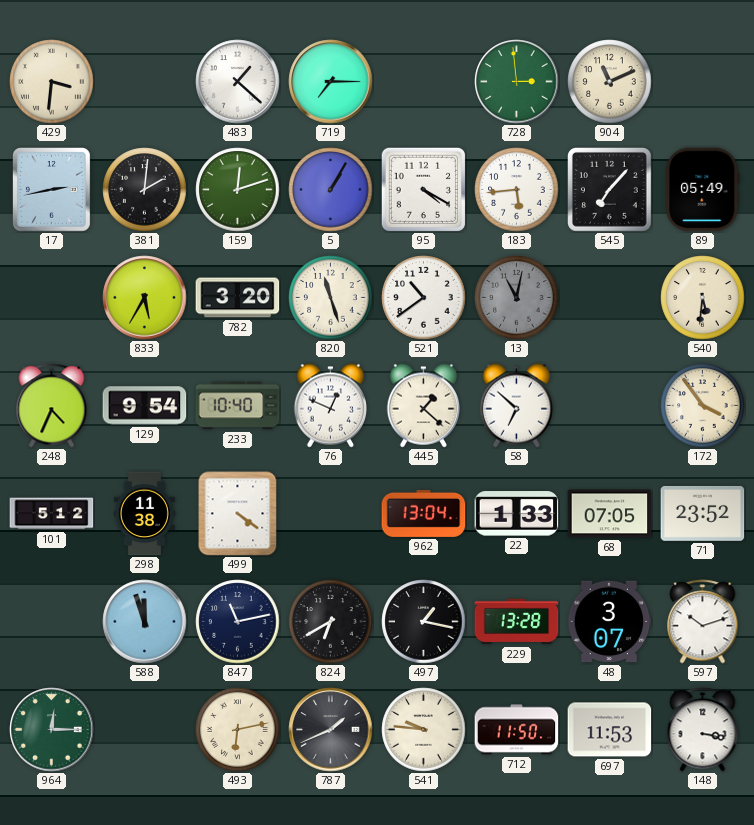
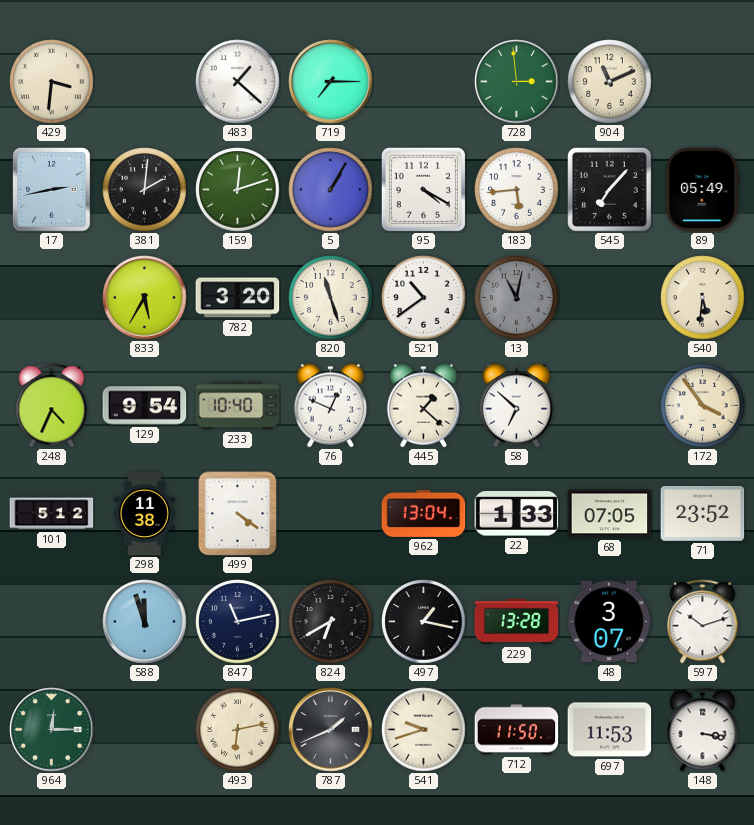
541: 9:46 -> 9:42 (424, 730)
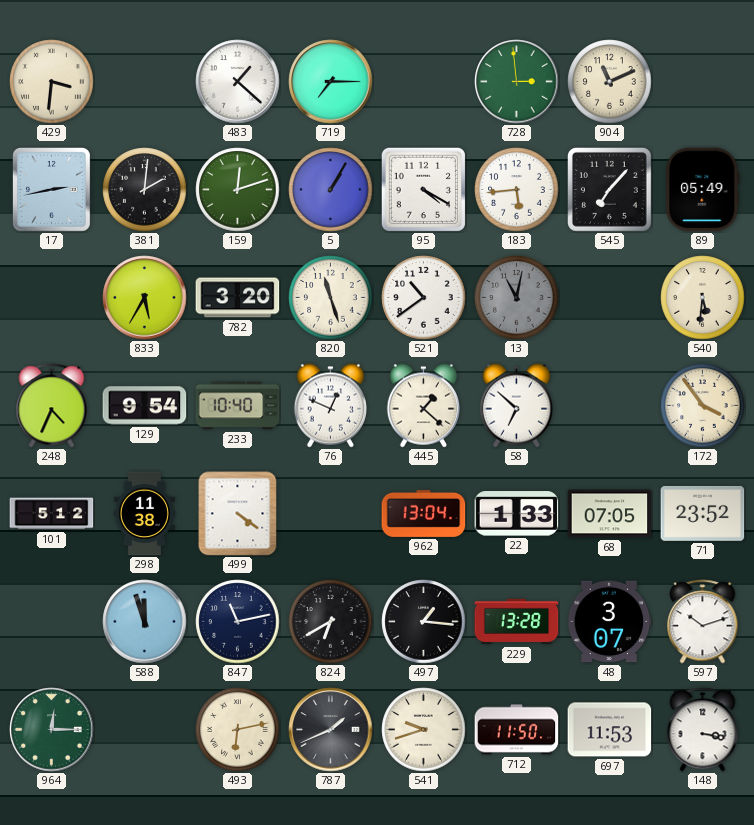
497: 1:17 -> 1:16 (424, 622)
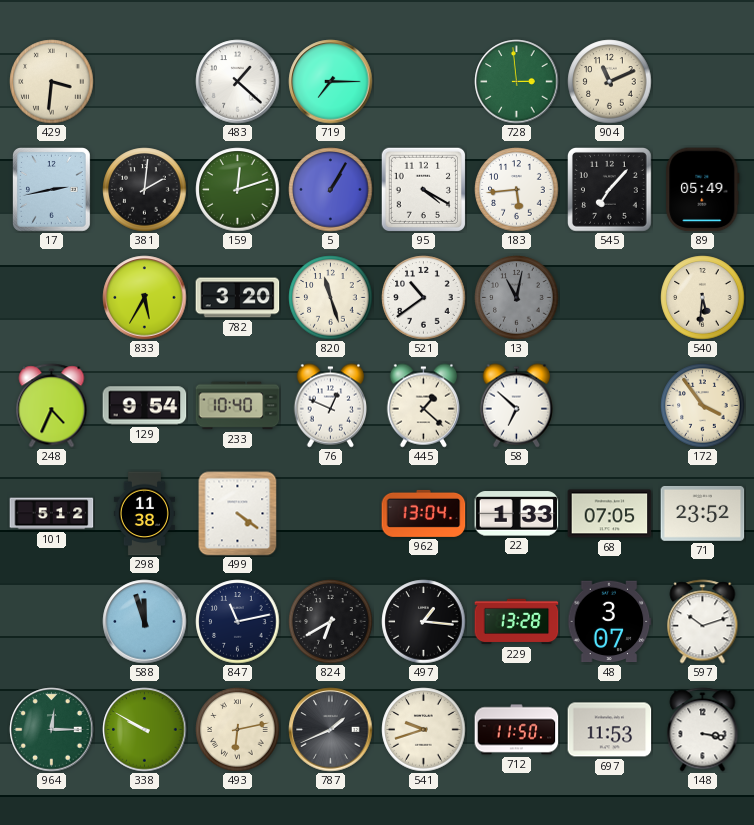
338: none -> 9:50 (145, 730)
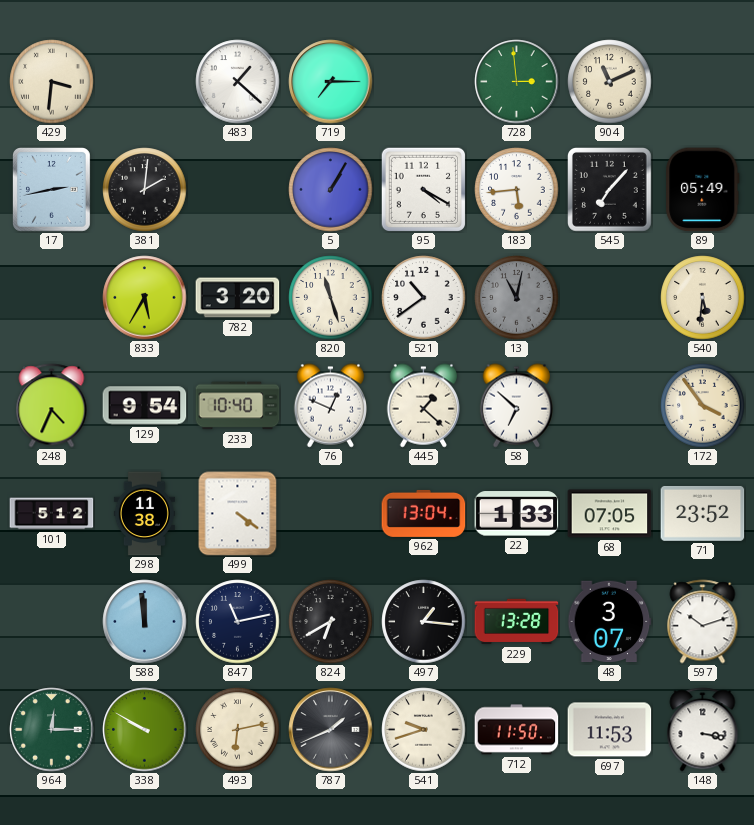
159: 12:12 -> none (238, 190)
588: 11:57 -> 11:59 (145, 622)
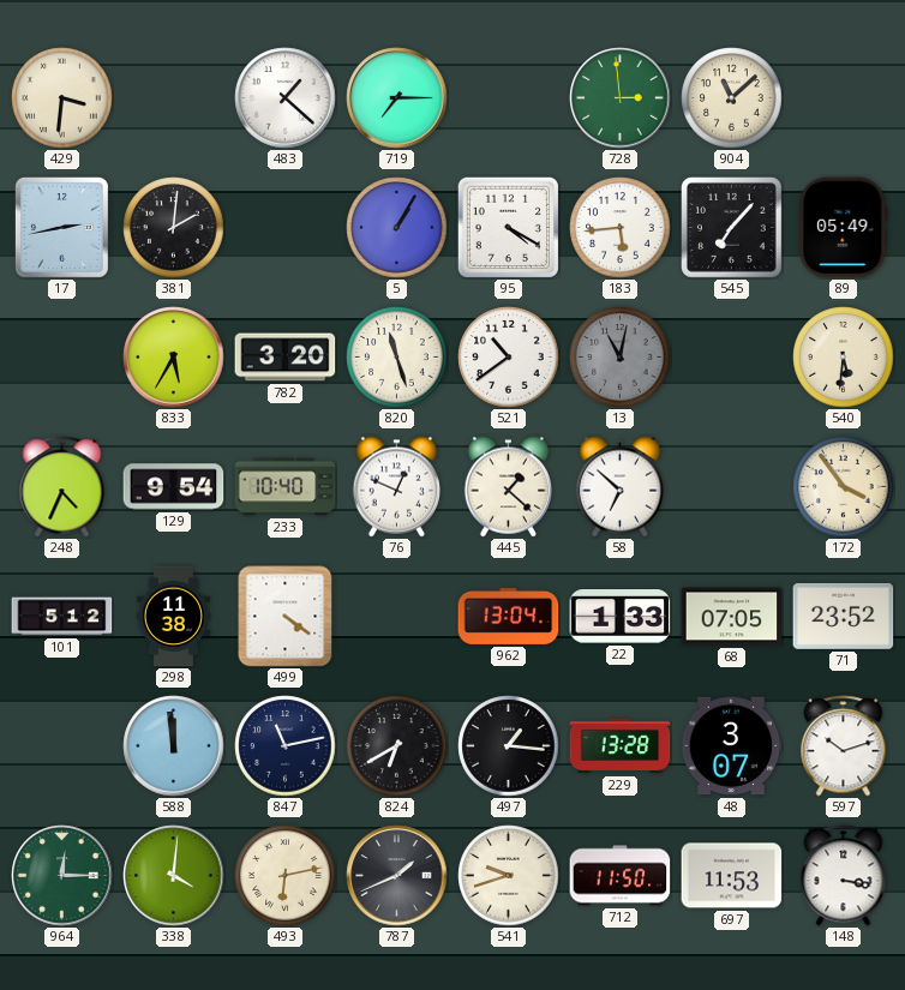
904: 11:11 -> 11:08 (732, 98)
338: 9:50 -> 4:01 (174, 876)
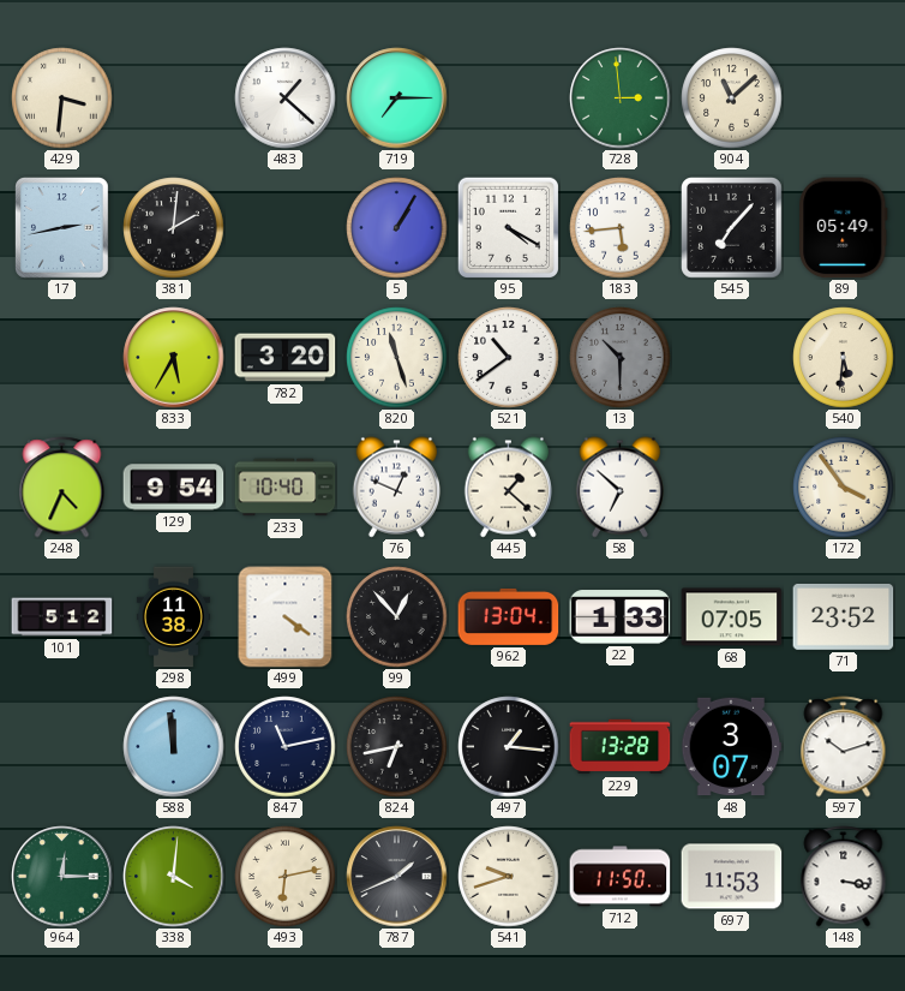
13: 11:02 -> 10:30 (621, 358)
99: none -> 12:53 (397, 617)
824: 6:40 -> 6:43 (397, 747)
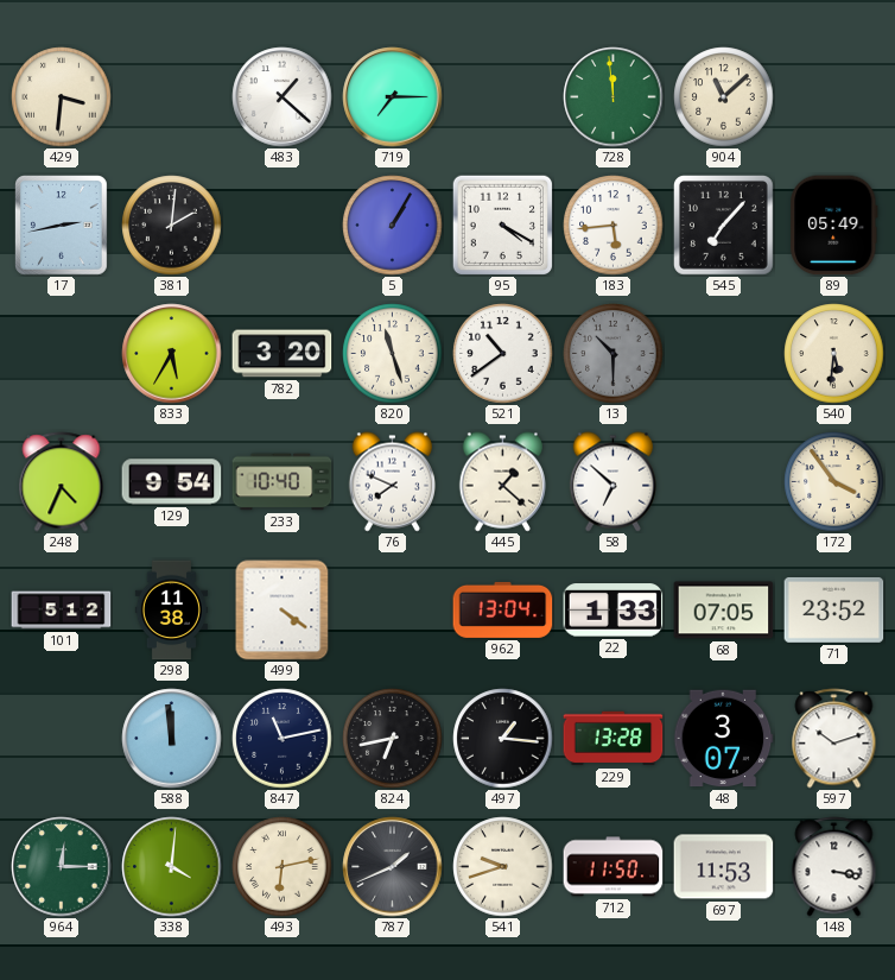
728: 2:59 -> 11:59 (614, 97)
76: 12:49 -> 7:49 (392, 482)
99: 12:53 -> none (397, 617)
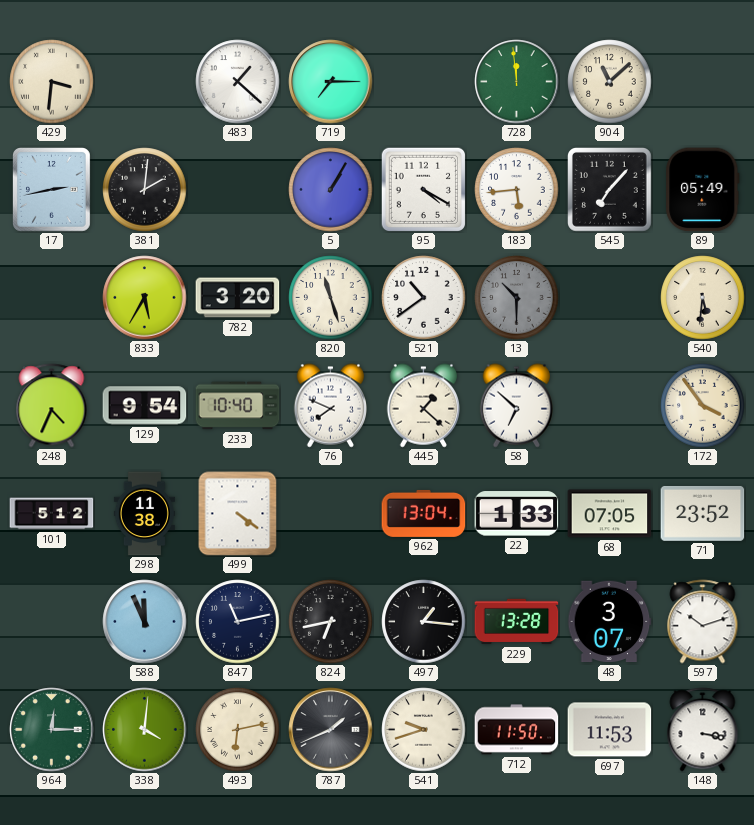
588: 11:59 -> 11:56 (145, 622)
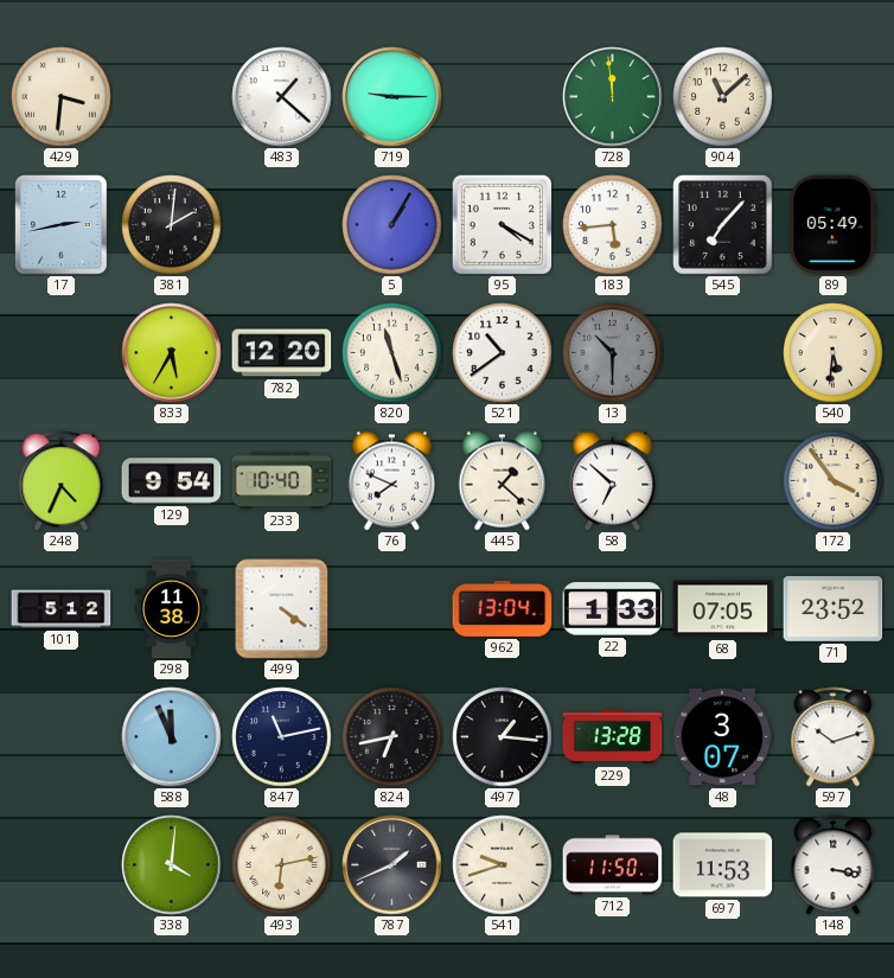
719: 7:15 -> 9:15 (392, 97)
782: 3:20 -> 12:20 (282, 353)
964: 12:15 -> none (52, 730)
